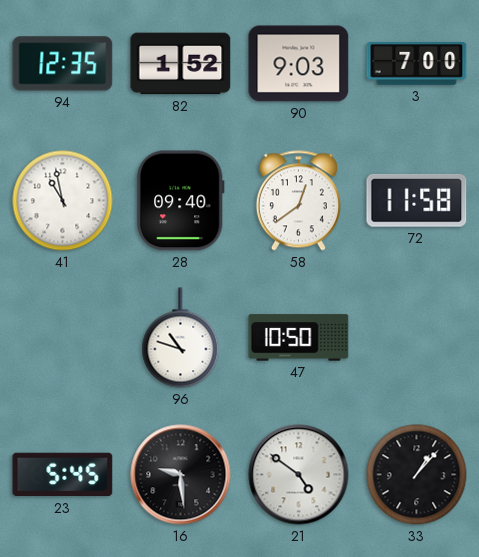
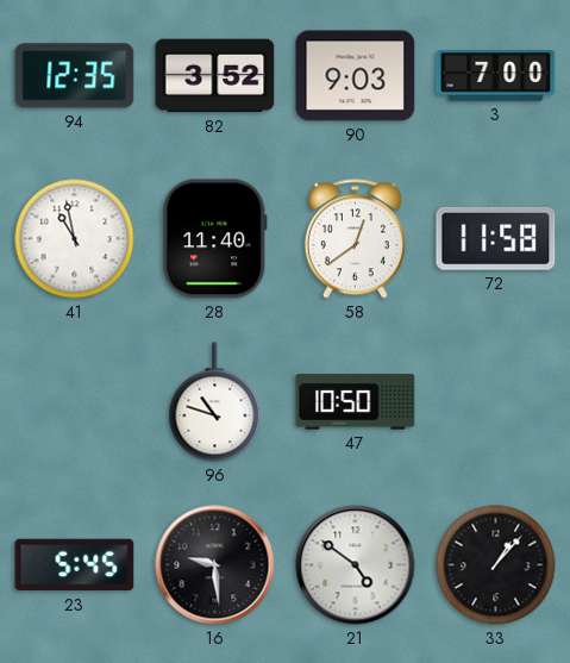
82: 1:52 -> 3:52 (215, 76)
28: 09:40 -> 11:40 (214, 239)
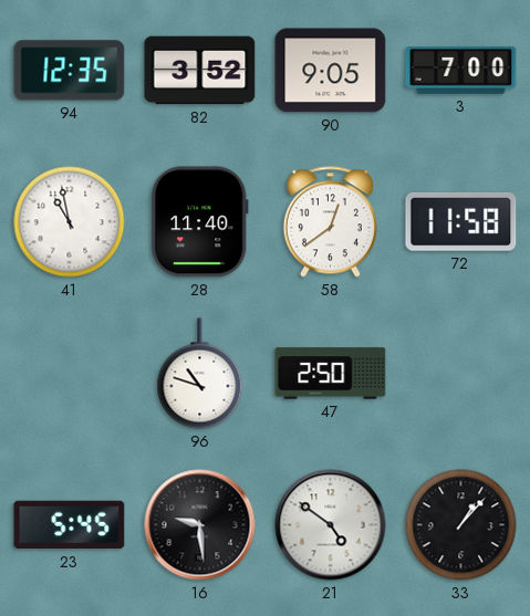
90: 9:03 -> 9:05 (331, 71)
47: 10:50 -> 2:50 (331, 374)
